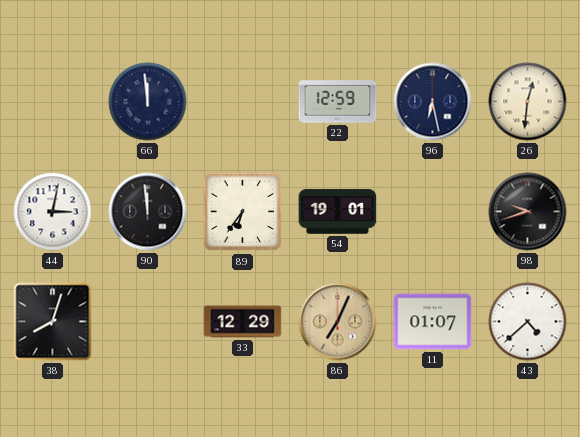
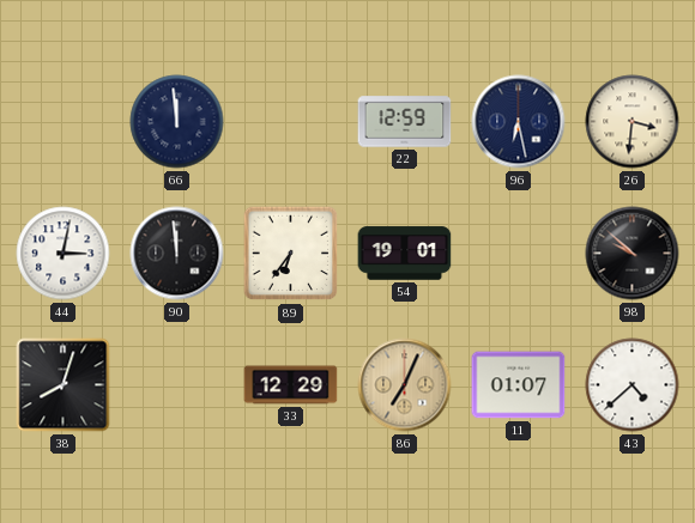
26: 12:31 -> 3:31 (633, 122)
98: 9:42 -> 9:52 (633, 254)
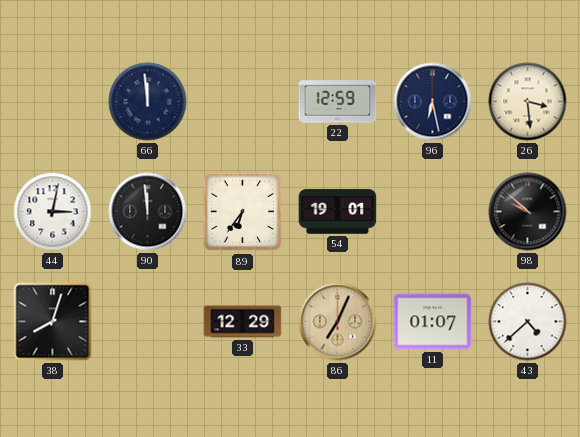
26: 3:31 -> 3:29 (528, 102)
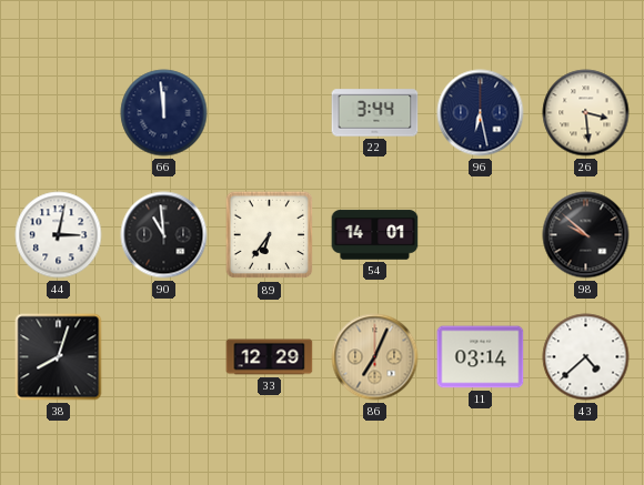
22: 12:59 -> 3:44 (375, 113)
90: 11:59 -> 10:59 (164, 235)
54: 19:01 -> 14:01 (375, 235)
11: 01:07 -> 03:14 (481, 357)
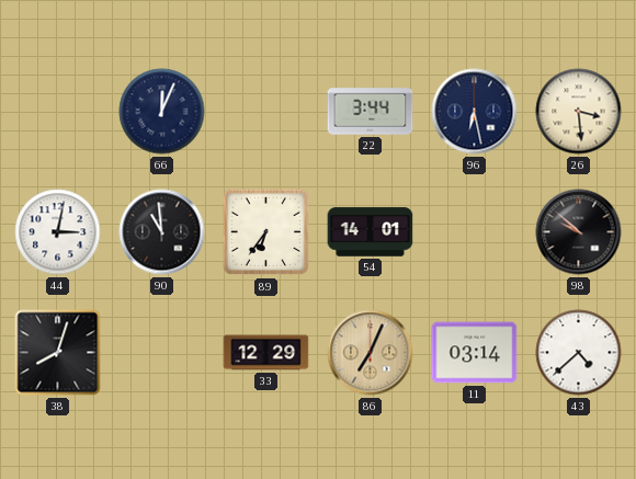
66: 11:59 -> 12:04 (162, 112)
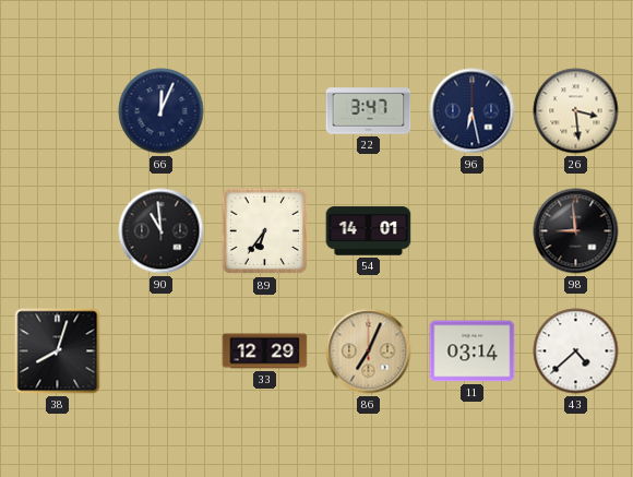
22: 3:44 -> 3:47 (369, 111)
44: 3:02 -> none (58, 232)
98: 9:52 -> 8:59 (576, 231)
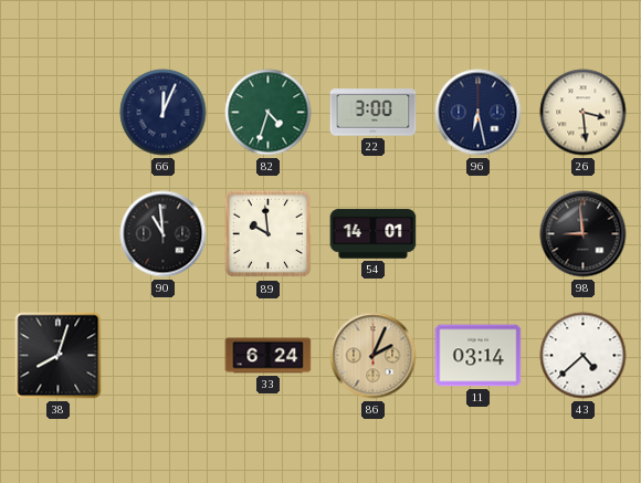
82: none -> 4:33 (269, 113)
22: 3:47 -> 3:00 (374, 113)
89: 6:36 -> 9:59 (269, 234)
33: 12:29 -> 6:24 (269, 356)
86: 7:04 -> 2:04 (374, 356)
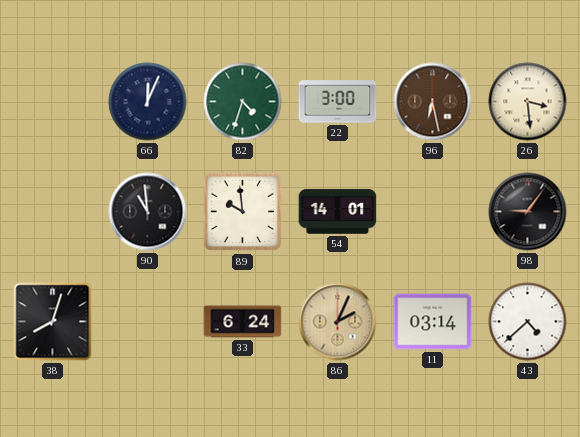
96 dial: navy -> brown (433, 102)
98: 8:59 -> 9:06 (528, 212)
